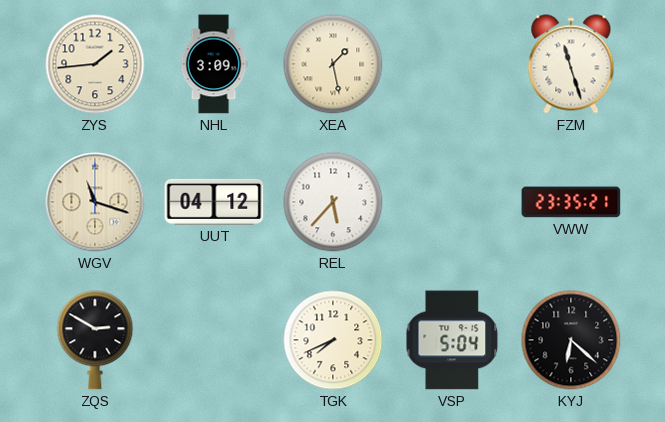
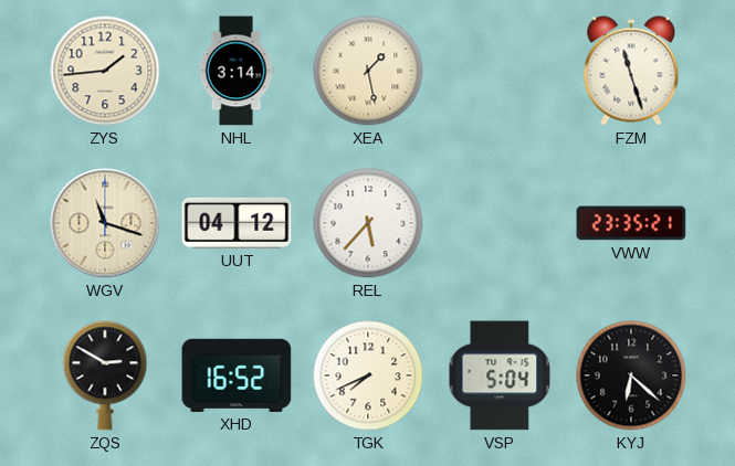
NHL: 3:09 -> 3:14 (237, 71)
XHD: none -> 16:52 (237, 375)
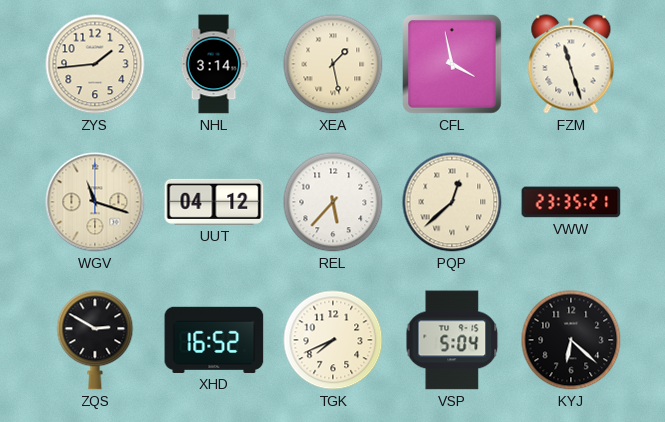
CFL: none -> 3:58 (452, 64)
PQP: none -> 12:38 (452, 202)
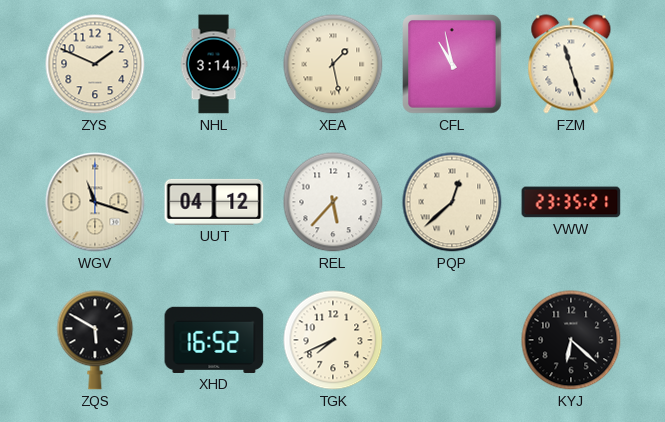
ZYS: 1:44 -> 1:49 (95, 64)
CFL: 3:58 -> 10:58 (452, 64)
ZQS: 2:50 -> 5:50 (95, 340)
VSP: 5:04 -> none (452, 340)
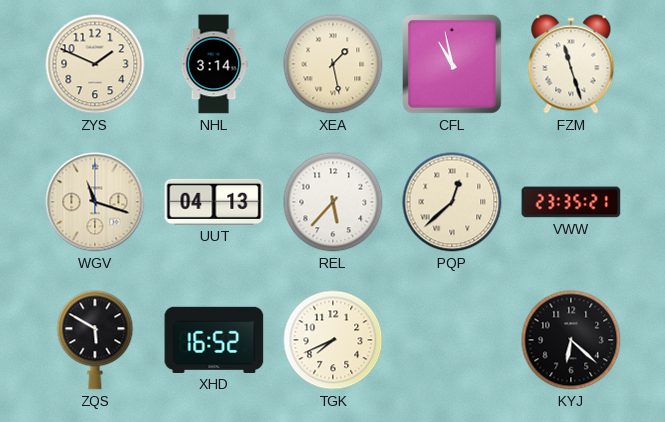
UUT: 04:12 -> 04:13 (214, 202)
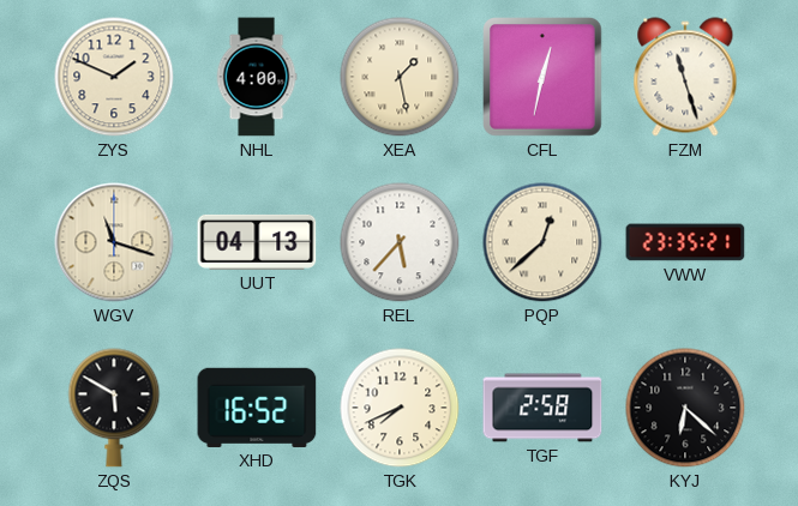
NHL: 3:14 -> 4:00 (257, 77)
CFL: 10:58 -> 12:32 (542, 77)
TGF: none -> 2:58 (542, 408)
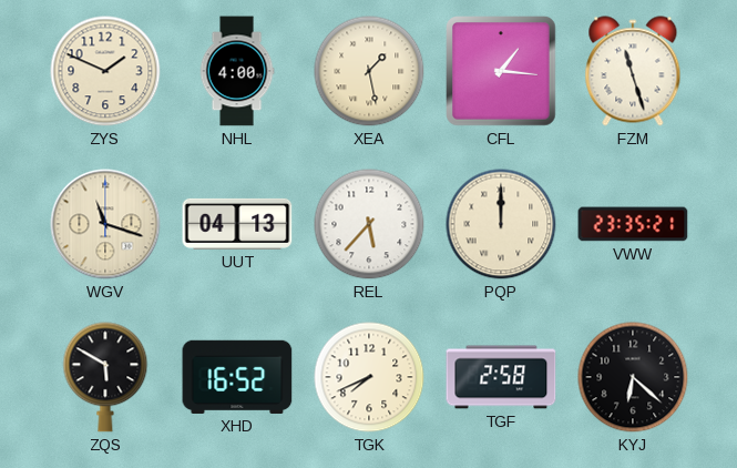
CFL: 12:32 -> 1:16 (501, 71)
PQP: 12:38 -> 12:00 (501, 224)
